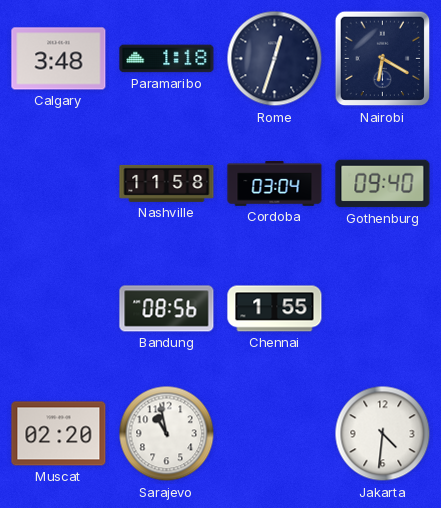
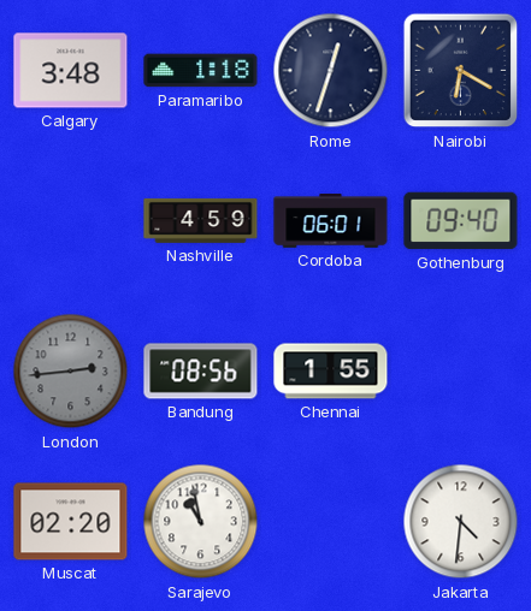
Nashville: 11:58 -> 4:59 (201, 220)
Cordoba: 03:04 -> 06:01 (331, 221)
London: none -> 2:44 (71, 372)
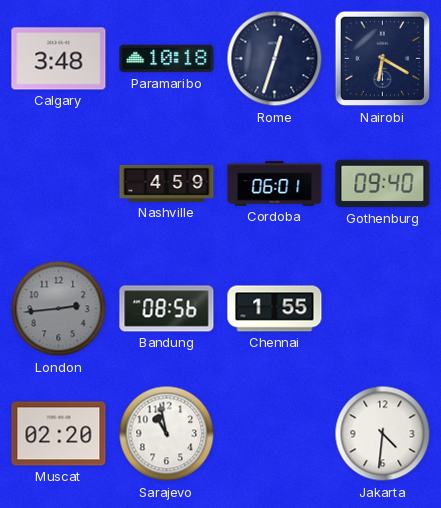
Paramaribo: 1:18 -> 10:18 (167, 59)
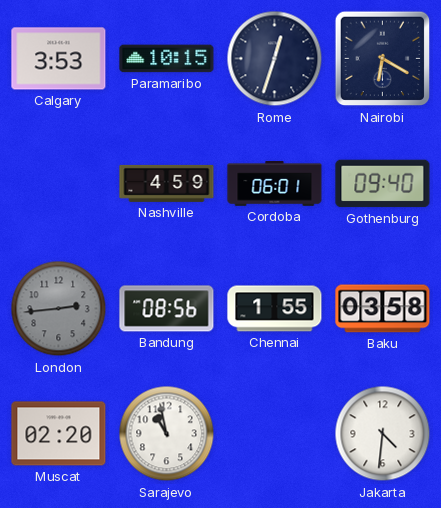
Calgary: 3:48 -> 3:53 (59, 59)
Paramaribo: 10:18 -> 10:15 (167, 59)
Baku: none -> 03:58 (383, 309)
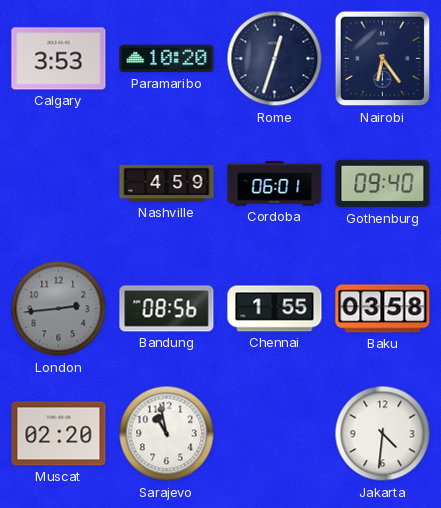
Paramaribo: 10:15 -> 10:20 (167, 59)
Nairobi: 6:20 -> 6:24 (383, 59)
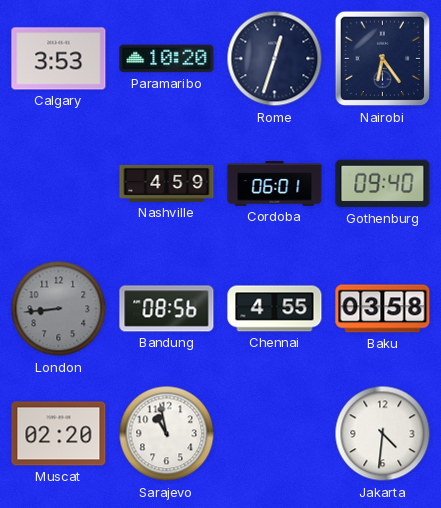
London: 2:44 -> 8:44 (59, 309)
Chennai: 1:55 -> 4:55 (275, 309)
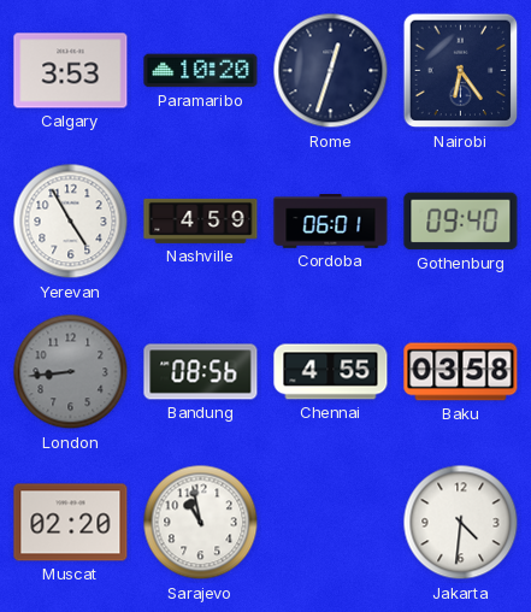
Yerevan: none -> 4:55 (71, 222)
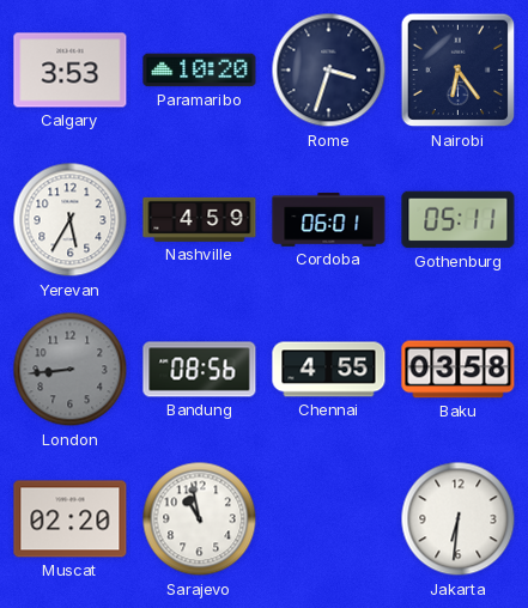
Rome: 12:33 -> 3:33 (329, 71)
Yerevan: 4:55 -> 5:35 (71, 220)
Gothenburg: 09:40 -> 05:11 (459, 220)
Jakarta: 4:31 -> 6:31 (459, 519)
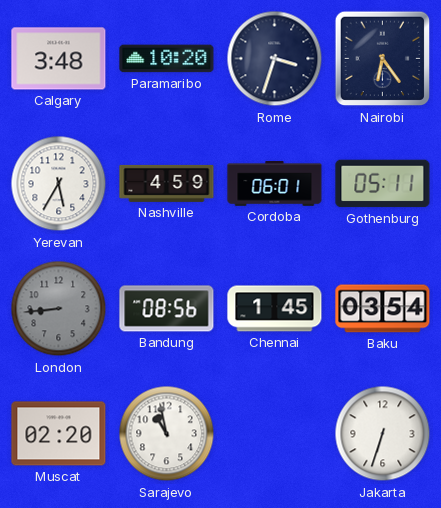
Calgary: 3:53 -> 3:48 (59, 59)
Chennai: 4:55 -> 1:45 (275, 309)
Baku: 03:58 -> 03:54 (383, 309)
Jakarta: 6:31 -> 6:33 (383, 434)
